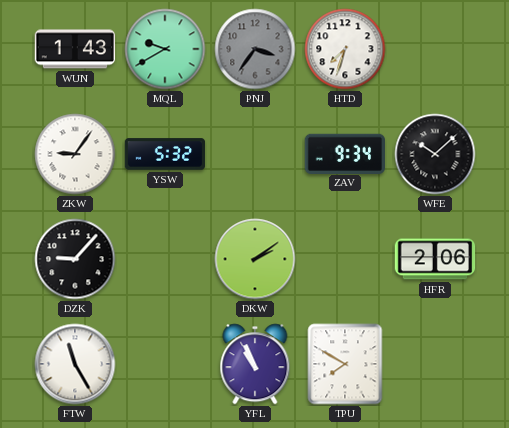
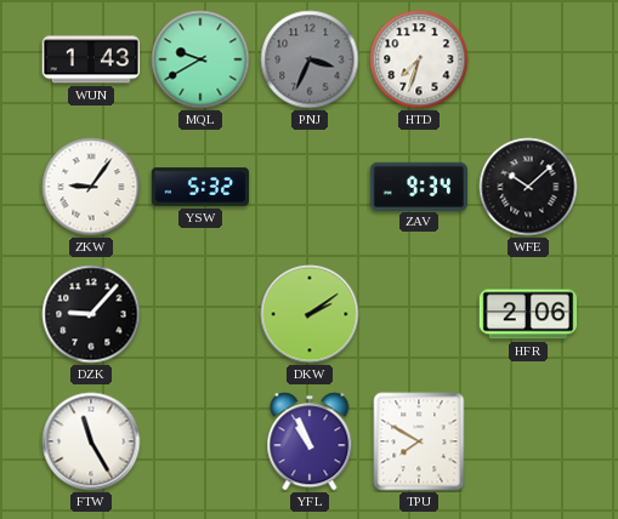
PNJ: 3:36 -> 3:34 (310, 59)
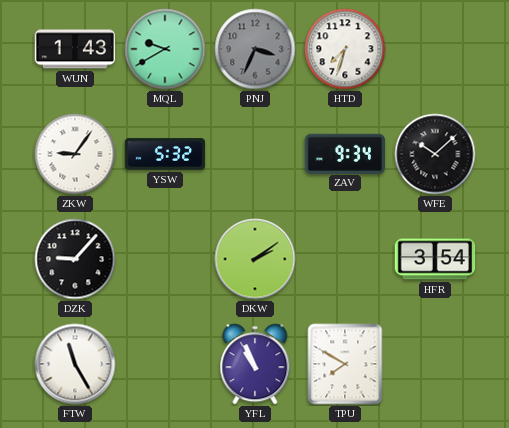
HFR: 2:06 -> 3:54 (435, 259)
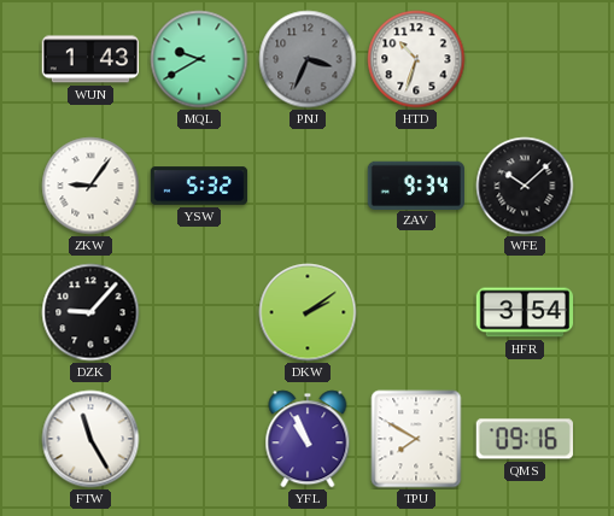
HTD: 7:33 -> 10:33 (416, 59)
QMS: none -> 09:16 (524, 439)
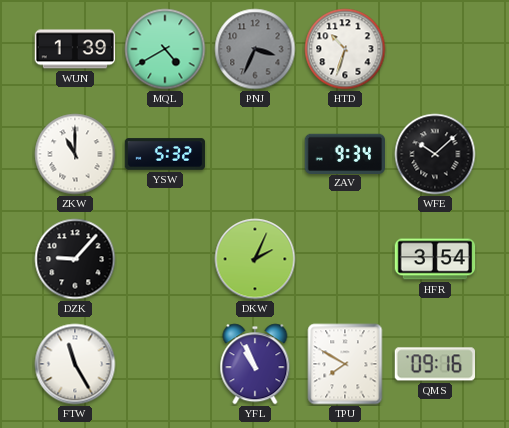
WUN: 1:43 -> 1:39 (75, 49)
MQL: 9:40 -> 4:40 (165, 49)
ZKW: 9:06 -> 11:00 (75, 154)
DKW: 2:09 -> 2:04 (255, 259)
